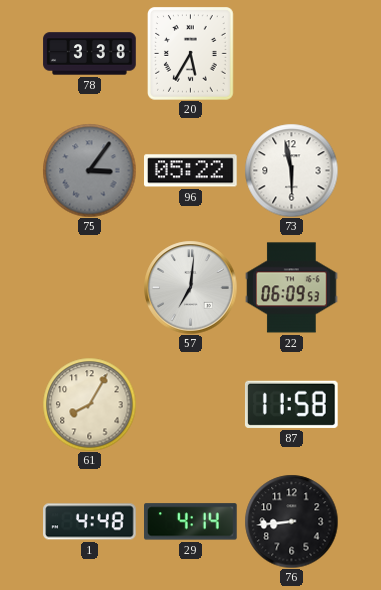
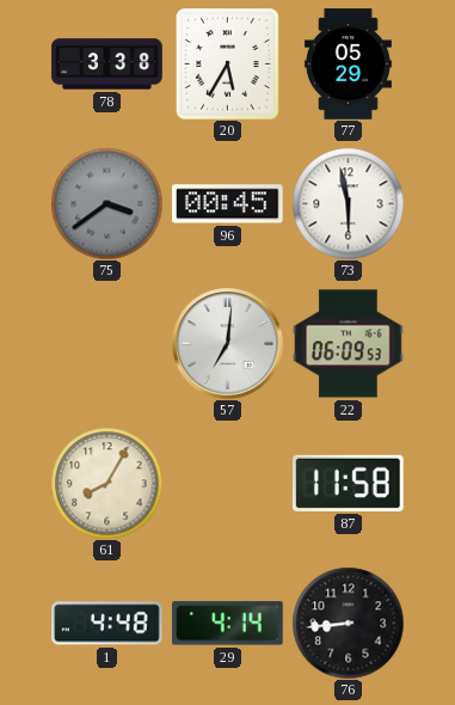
77: none -> 05:29 (348, 65)
75: 3:06 -> 3:39 (106, 203)
96: 05:22 -> 00:45 (228, 204)
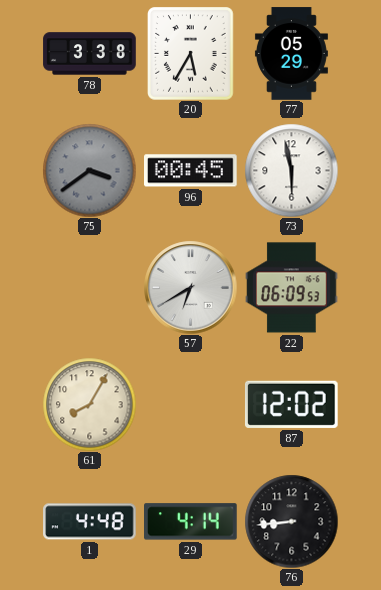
57: 7:01 -> 6:40 (190, 287)
87: 11:58 -> 12:02 (291, 404)
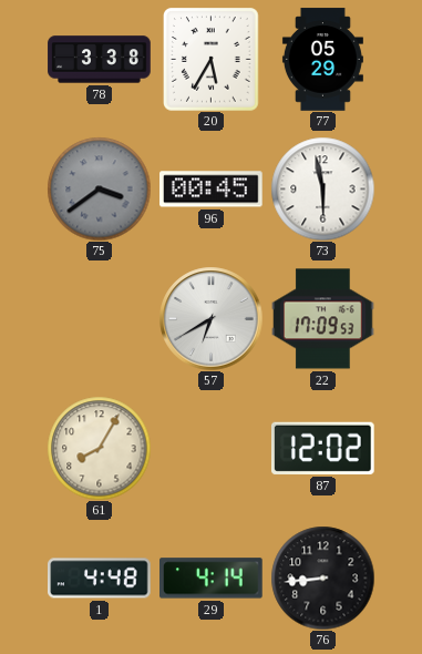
22: 06:09 -> 17:09 (323, 319)
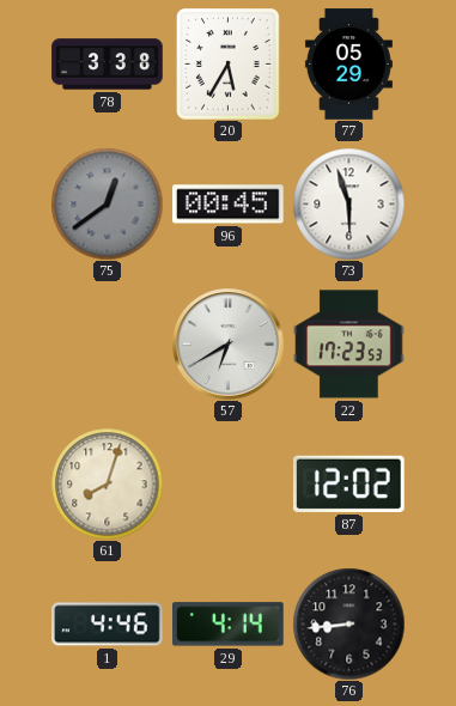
75: 3:39 -> 12:39 (107, 203)
73: 5:58 -> 5:57 (348, 203)
22: 17:09 -> 17:23 (349, 345)
61: 8:05 -> 8:03 (107, 483)
1: 4:48 -> 4:46 (108, 625)
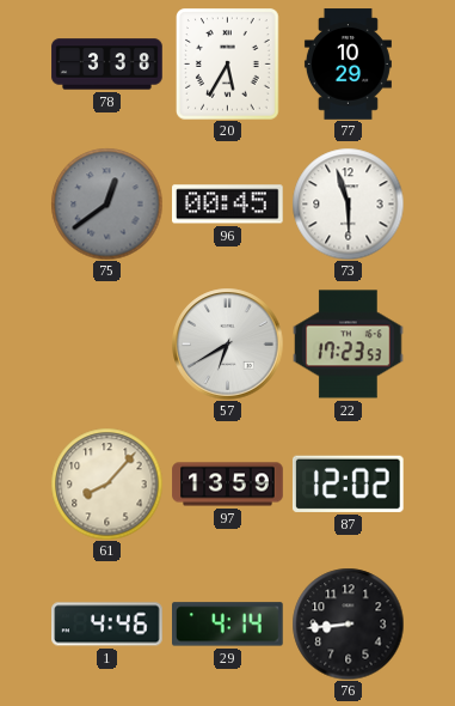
77: 05:29 -> 10:29 (348, 65)
61: 8:03 -> 8:07 (106, 483)
97: none -> 13:59 (228, 485)
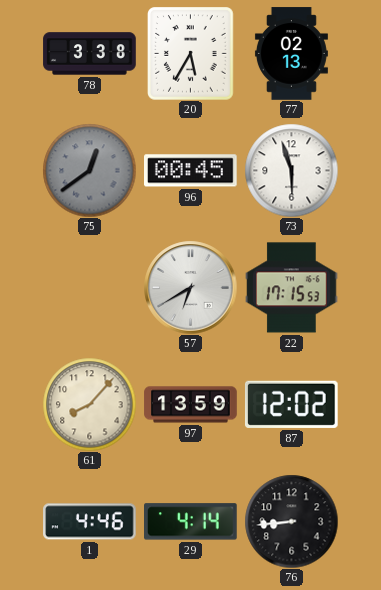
77: 10:29 -> 02:13 (291, 54)
22: 17:23 -> 17:15 (292, 288)
